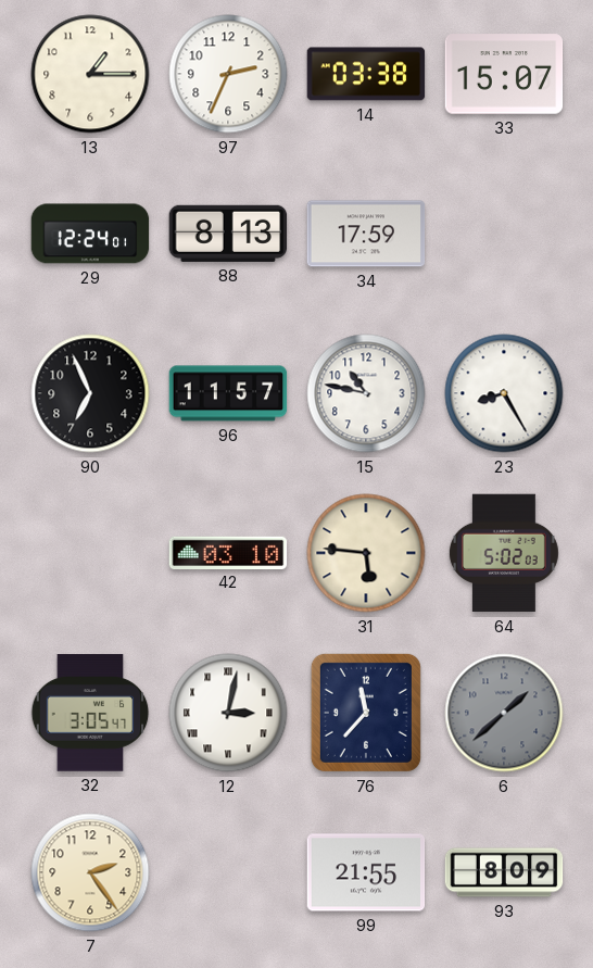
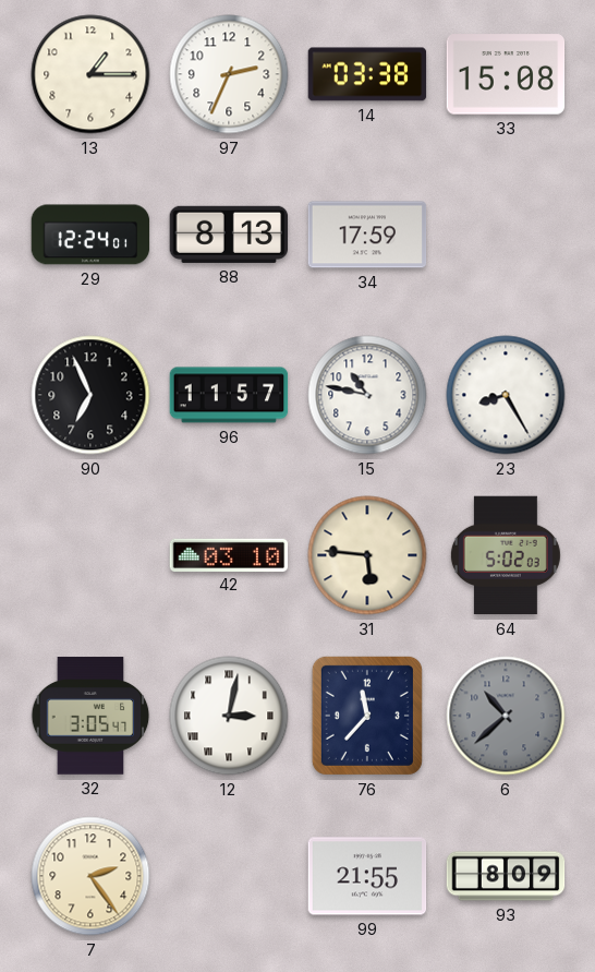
33: 15:07 -> 15:08 (506, 74)
6: 1:38 -> 10:38 (506, 716)
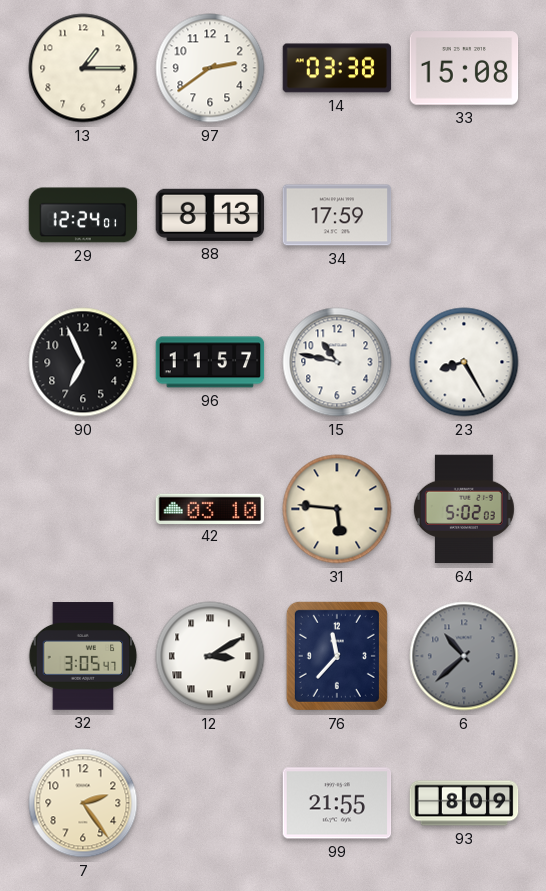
97: 2:34 -> 2:39 (210, 68)
12: 3:02 -> 3:10 (210, 656)
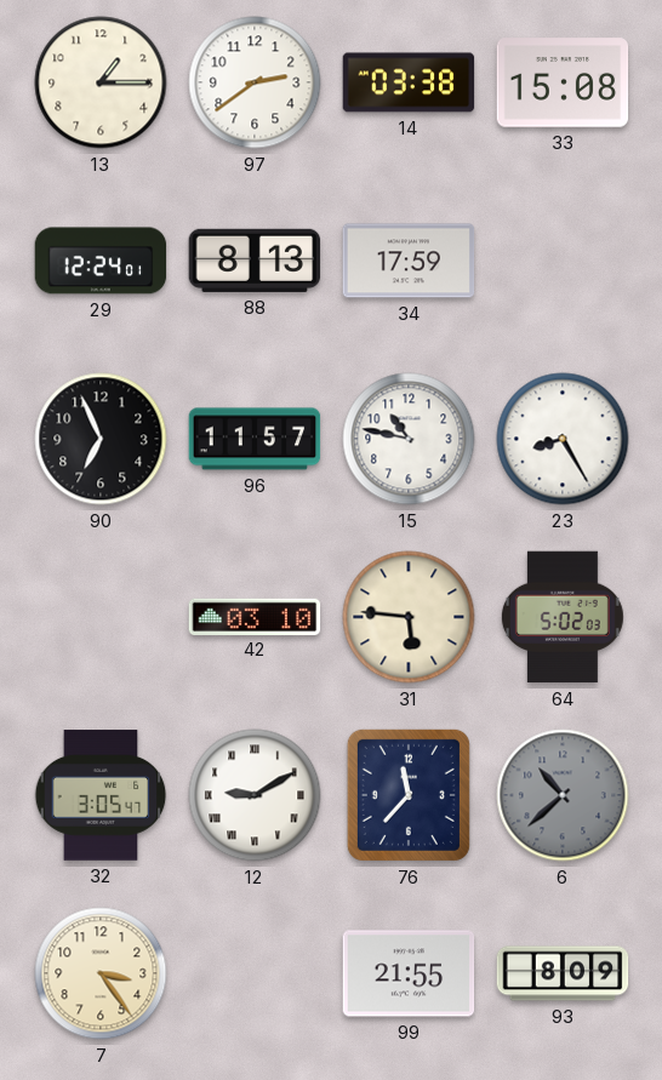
12: 3:10 -> 9:10 (255, 795)
7: 2:24 -> 3:24 (101, 973)
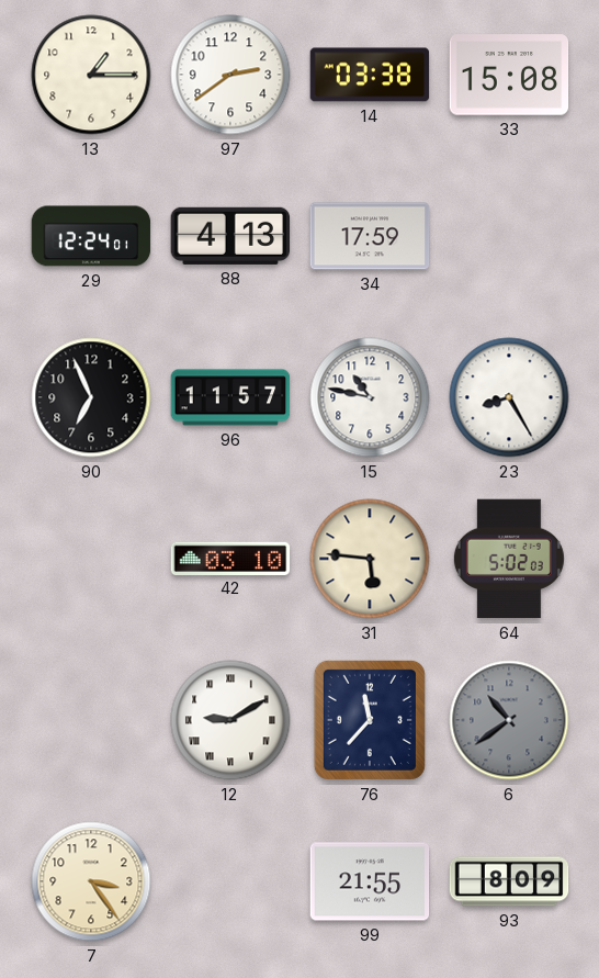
88: 8:13 -> 4:13 (230, 236)
32: 3:05 -> none (101, 795)
6: 10:38 -> 10:39 (509, 720)
